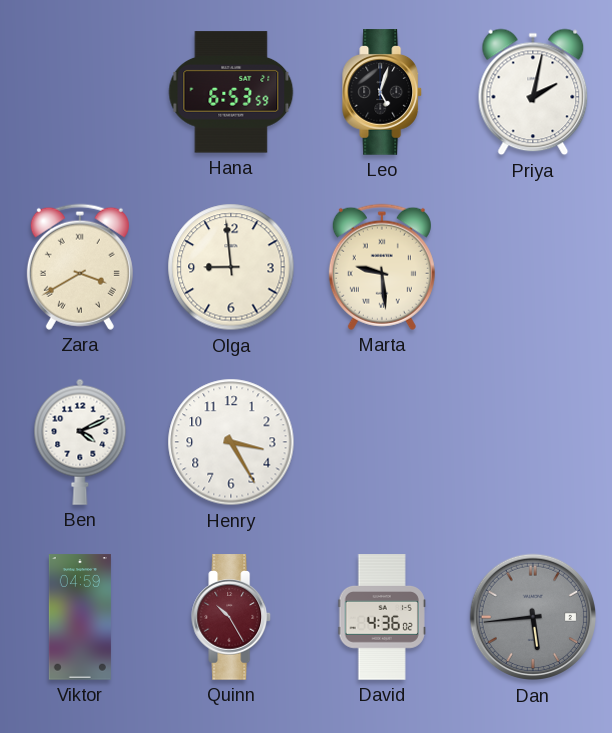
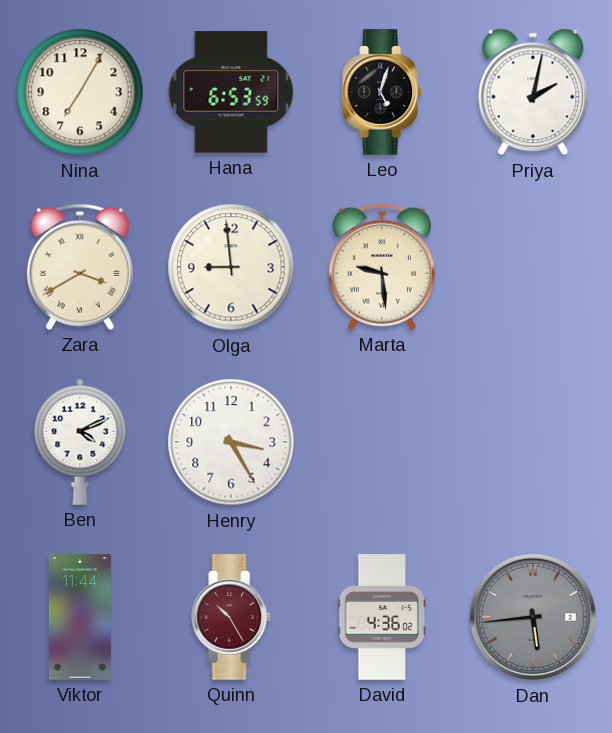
Nina: none -> 7:05 (80, 92)
Viktor: 04:59 -> 11:44 (80, 617)
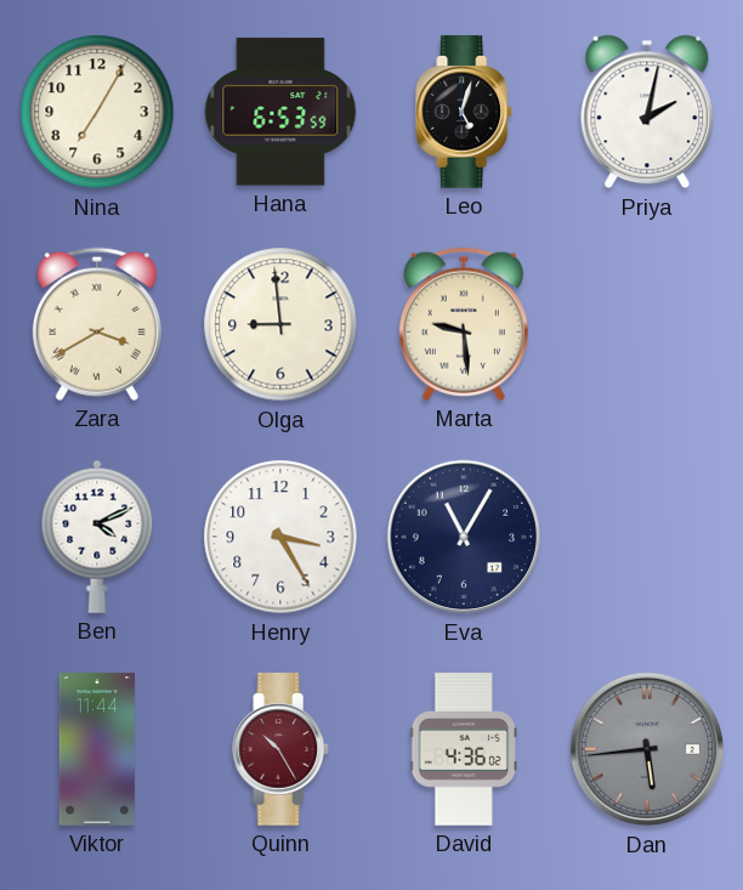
Eva: none -> 11:05 (464, 537)
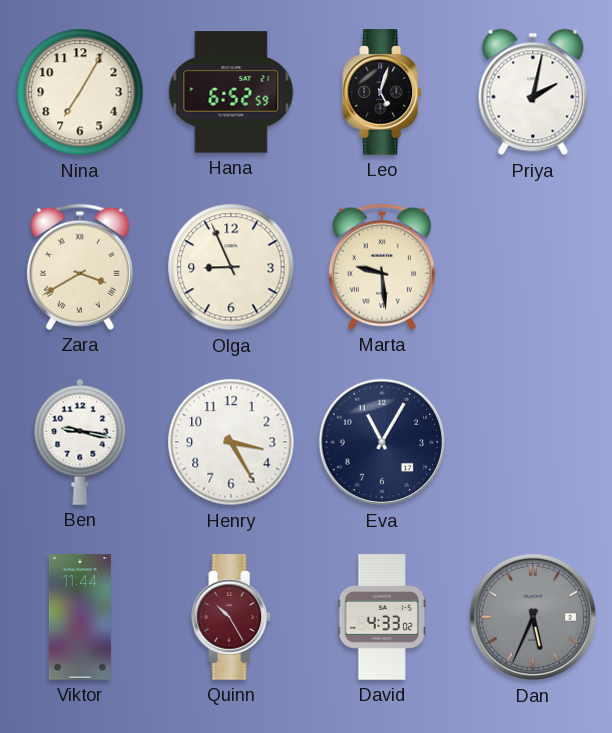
Hana: 6:53 -> 6:52 (231, 92)
Olga: 8:59 -> 8:56 (231, 267)
Ben: 4:11 -> 9:17 (80, 442)
David: 4:36 -> 4:33 (382, 617)
Dan: 5:44 -> 5:34 (533, 617)
